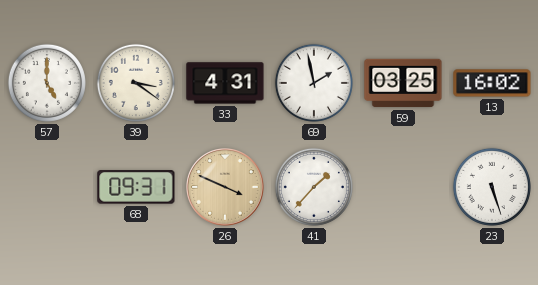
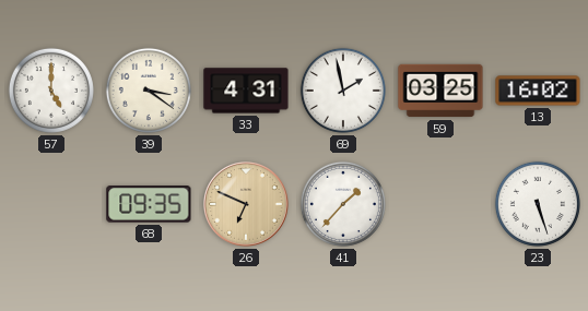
68: 09:31 -> 09:35 (149, 204)
26: 3:49 -> 6:49 (247, 205)
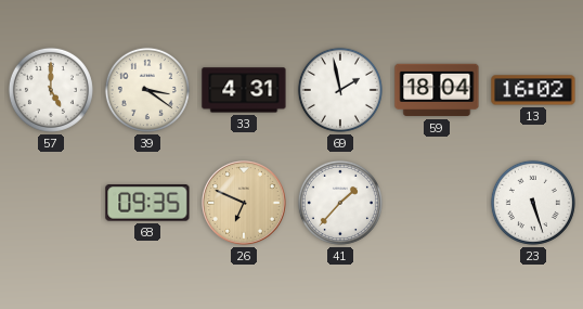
59: 03:25 -> 18:04 (437, 90)
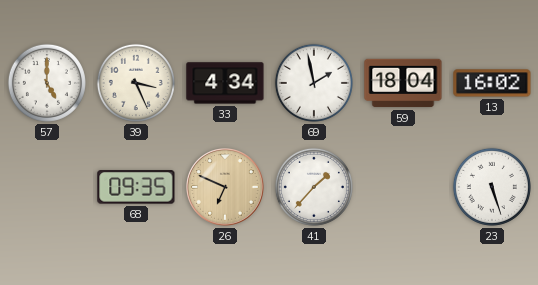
39: 3:21 -> 3:26 (136, 83)
33: 4:31 -> 4:34 (225, 83)
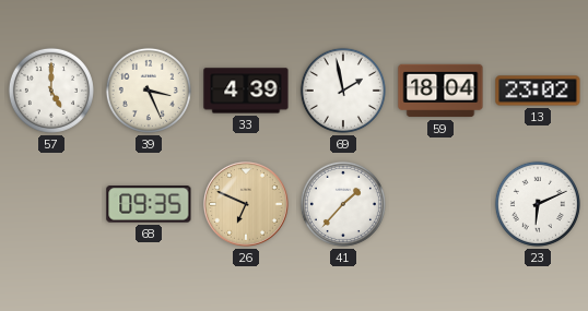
33: 4:34 -> 4:39 (246, 91)
13: 16:02 -> 23:02 (538, 91)
23: 5:27 -> 6:11 (538, 204)
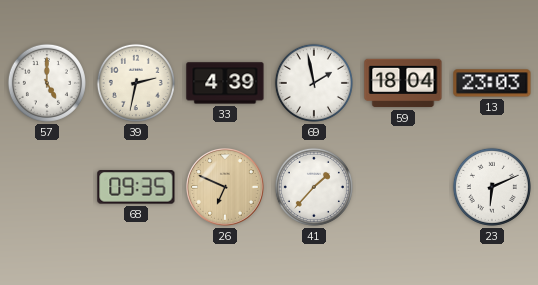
39: 3:26 -> 2:32 (136, 83)
13: 23:02 -> 23:03 (492, 83)
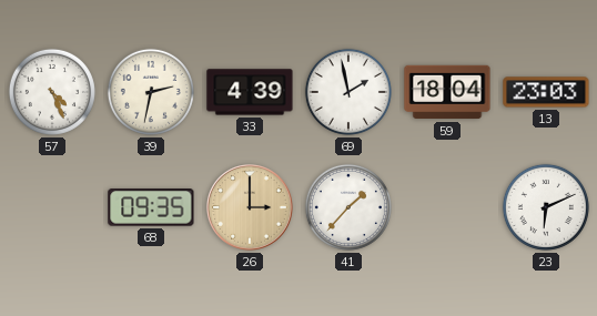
57: 5:00 -> 4:26 (52, 92)
26: 6:49 -> 3:00 (251, 208)
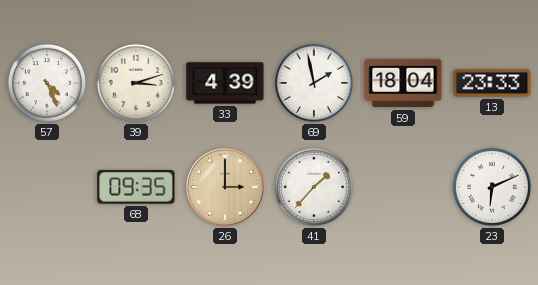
39: 2:32 -> 3:12 (136, 83)
13: 23:03 -> 23:33 (492, 83)
